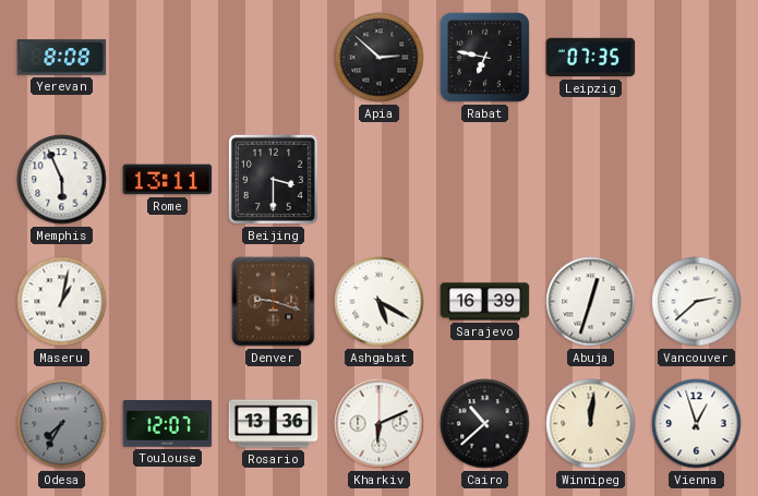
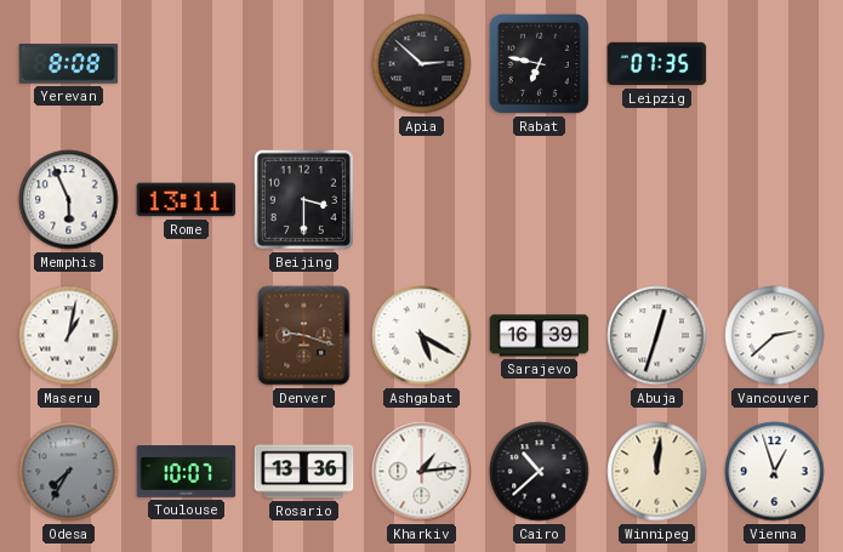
Toulouse: 12:07 -> 10:07 (187, 472)
Kharkiv: 6:11 -> 1:14 (422, 472)
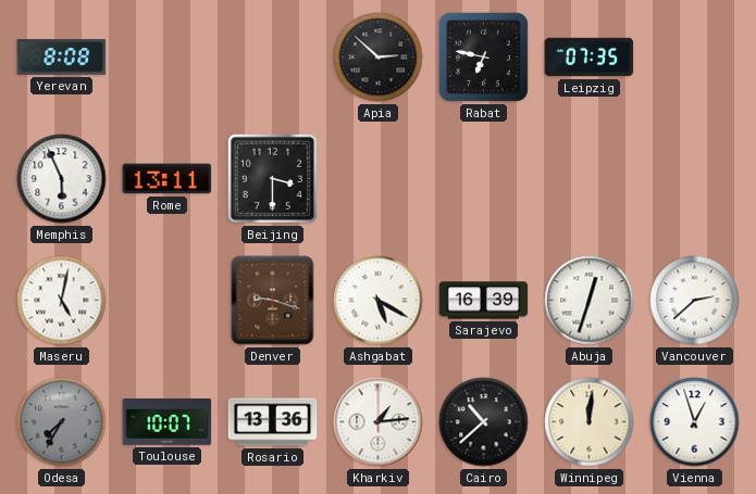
Maseru: 1:02 -> 5:02 (62, 301)
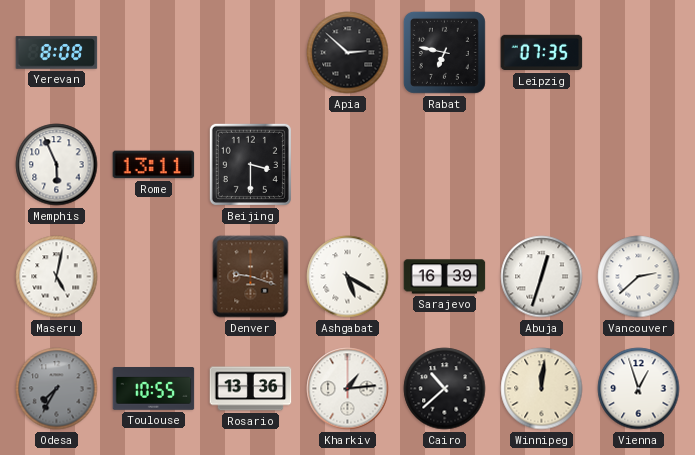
Toulouse: 10:07 -> 10:55 (154, 389)
